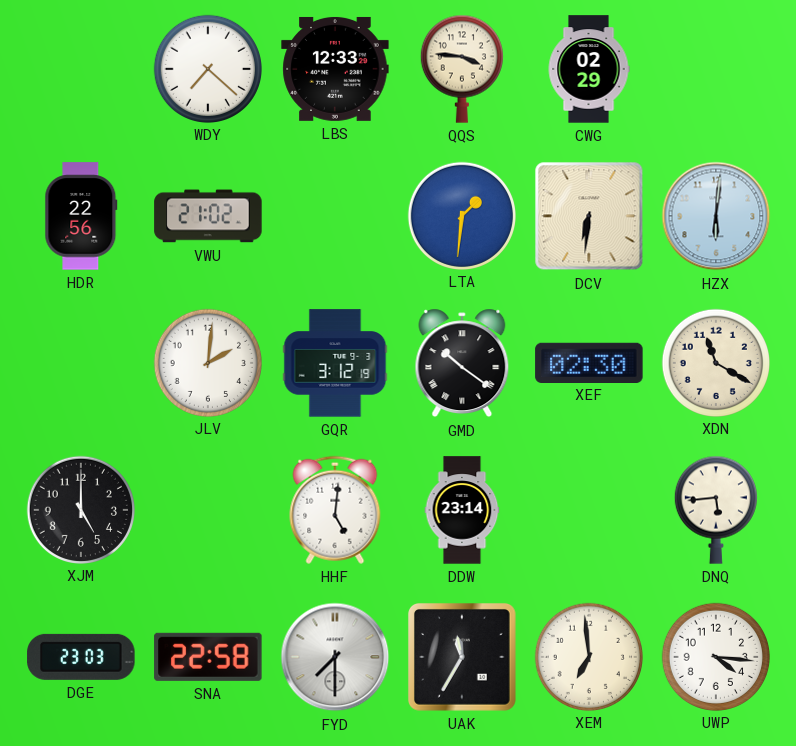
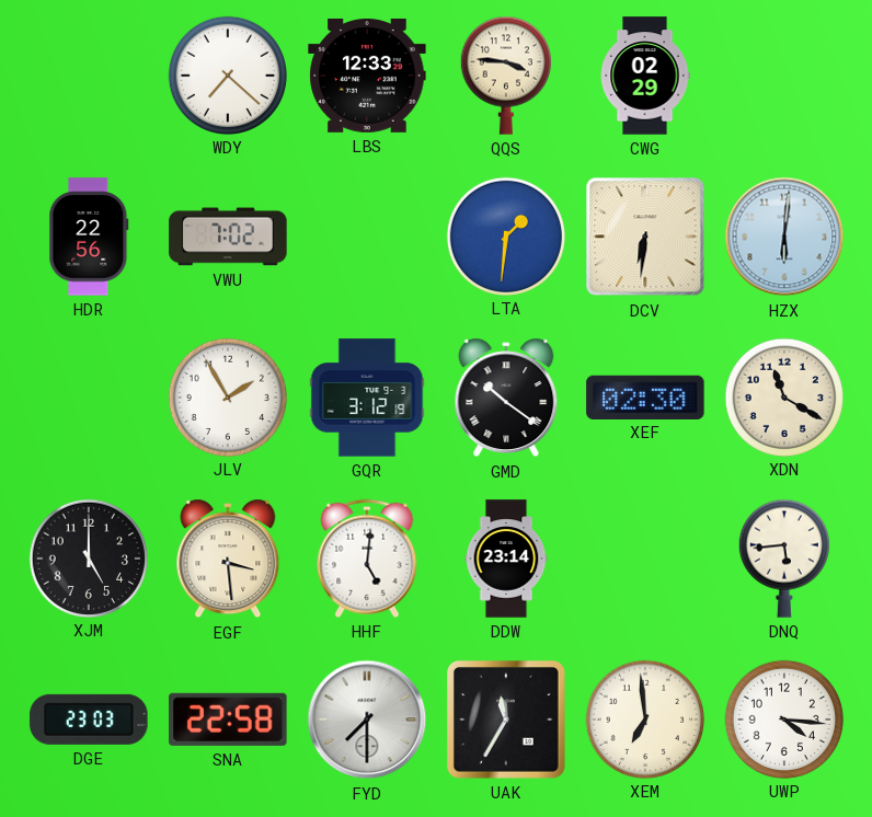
VWU: 21:02 -> 7:02 (228, 237)
JLV: 2:01 -> 1:55 (227, 396)
EGF: none -> 3:29 (228, 559)
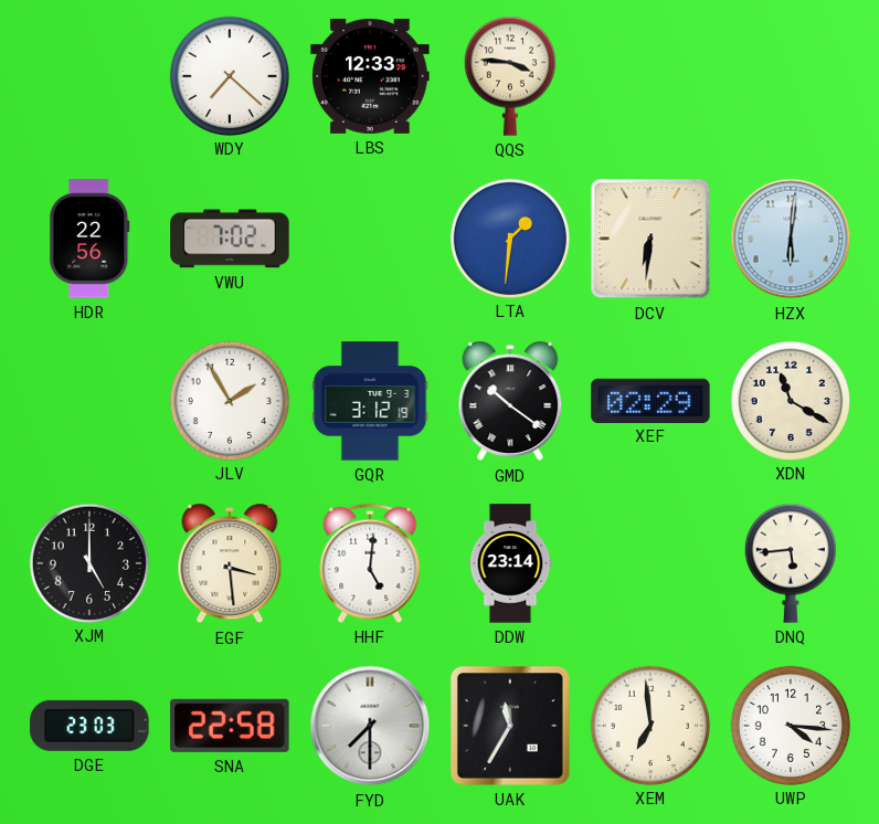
CWG: 02:29 -> none (645, 76)
XEF: 02:30 -> 02:29 (650, 400)
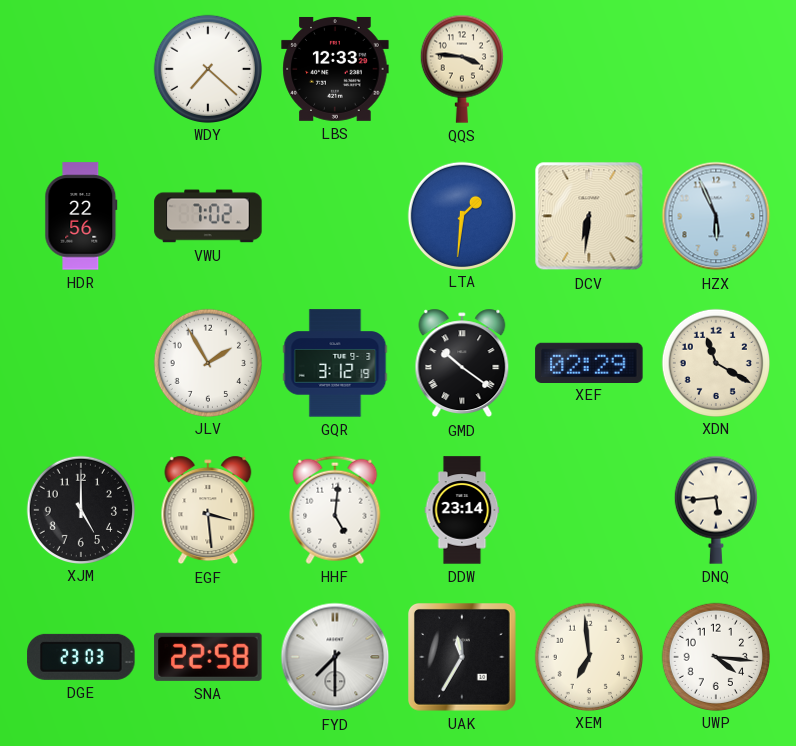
HZX: 6:01 -> 5:56 (716, 216)
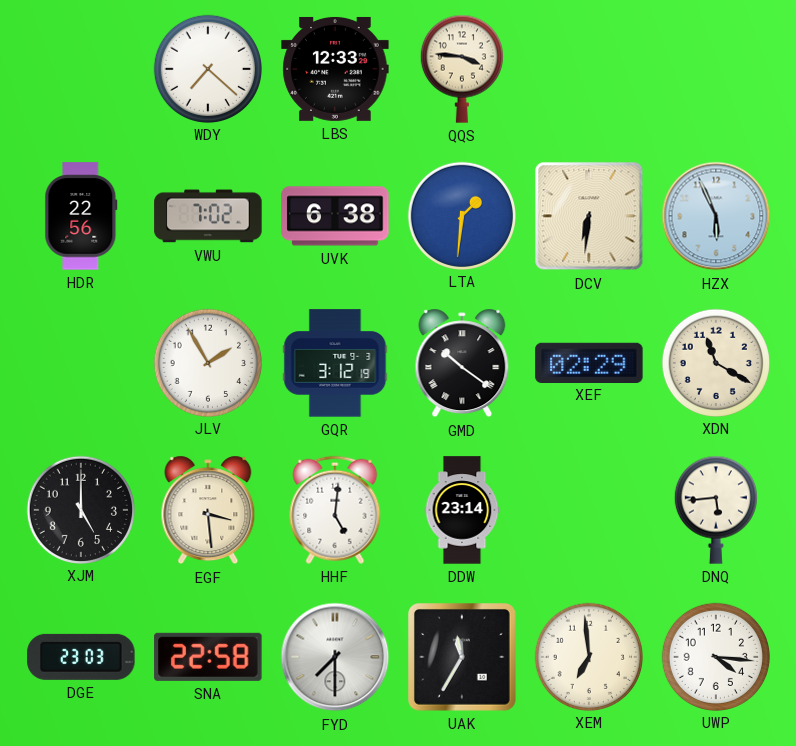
UVK: none -> 6:38 (335, 216)
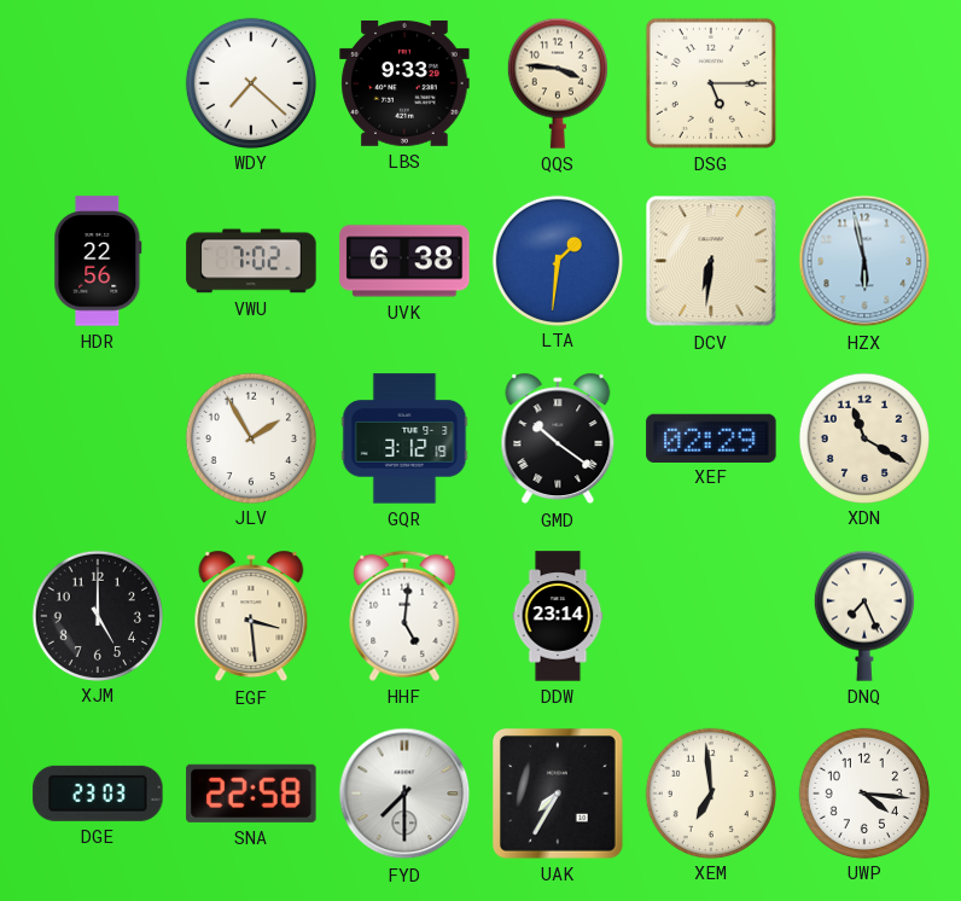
LBS: 12:33 -> 9:33 (404, 83)
DSG: none -> 5:15 (711, 83)
HZX: 5:56 -> 5:58 (864, 261)
DNQ: 5:44 -> 7:26 (864, 616)
UAK: 11:35 -> 7:35 (559, 795)
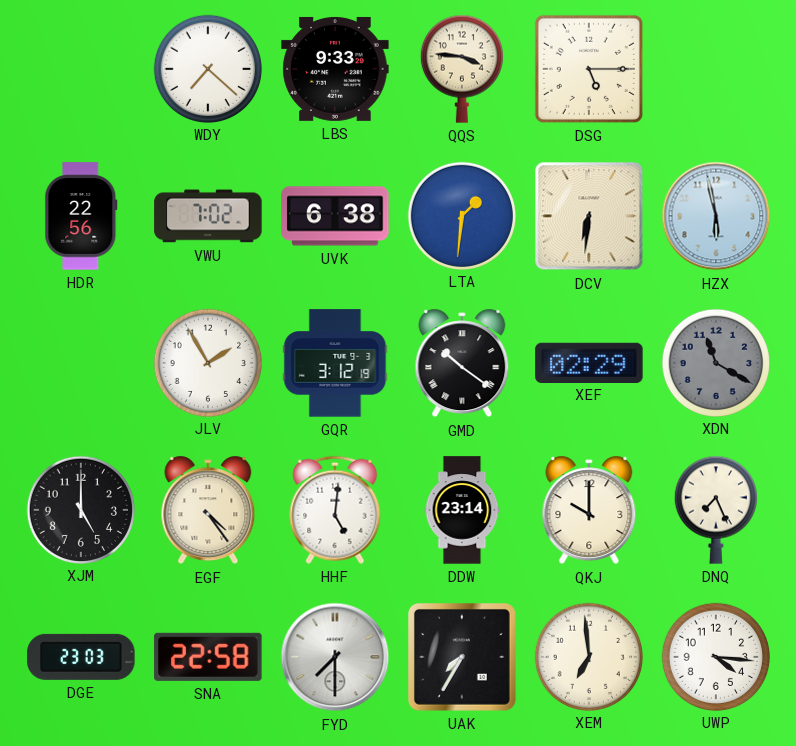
XDN dial: cream -> grey (715, 362)
EGF: 3:29 -> 4:24 (208, 510)
QKJ: none -> 10:00 (589, 510)
